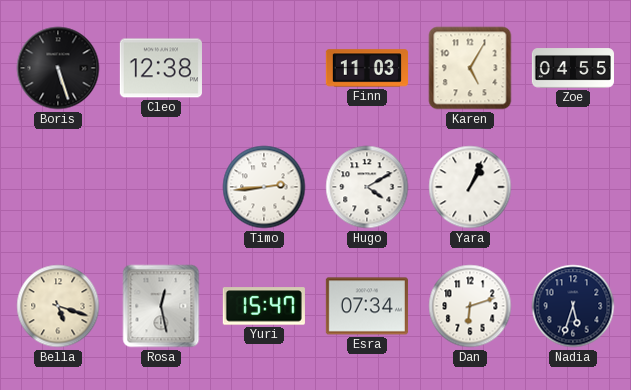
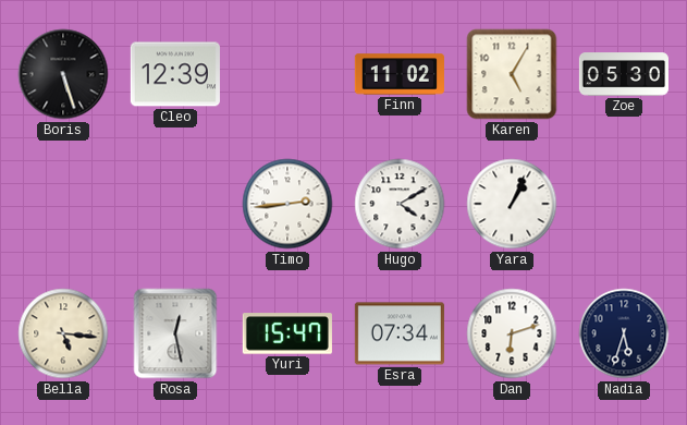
Cleo: 12:38 -> 12:39 (175, 74)
Finn: 11:03 -> 11:02 (400, 74)
Zoe: 04:55 -> 05:30 (624, 74)
Bella: 5:18 -> 5:16 (63, 333)
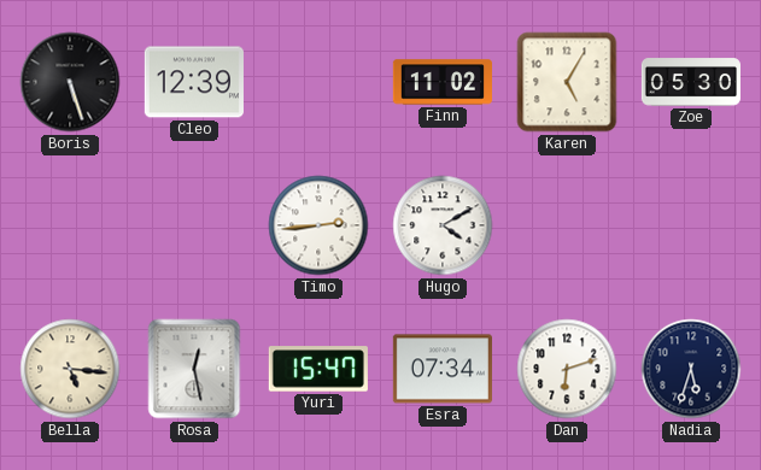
Yara: 1:04 -> none (512, 204)
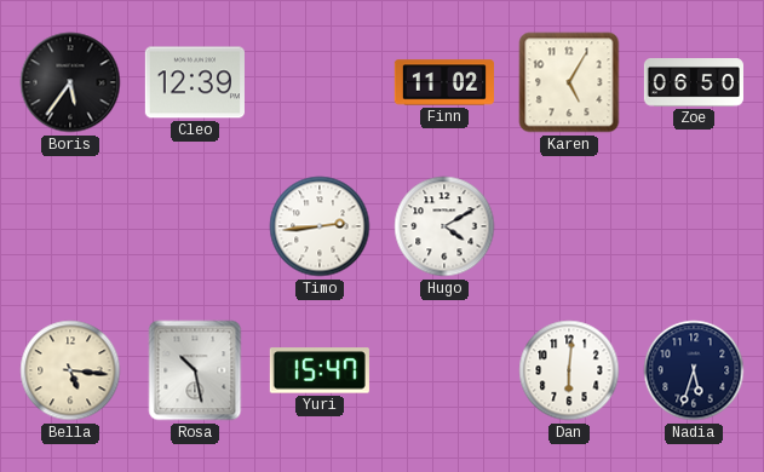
Boris: 5:27 -> 5:36 (70, 82)
Zoe: 05:30 -> 06:50 (694, 82)
Rosa: 12:28 -> 10:28 (195, 370)
Esra: 07:34 -> none (443, 369)
Dan: 6:12 -> 6:01 (569, 370)
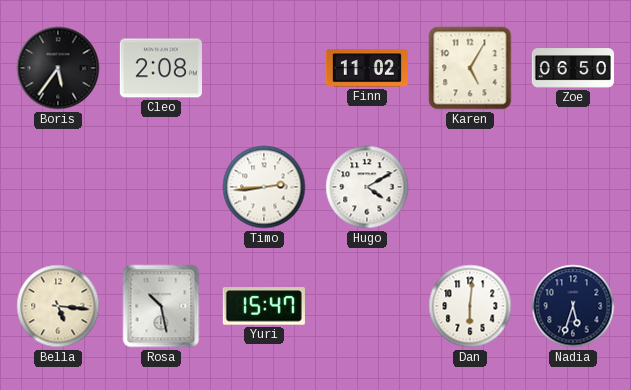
Cleo: 12:39 -> 2:08 (161, 68)
